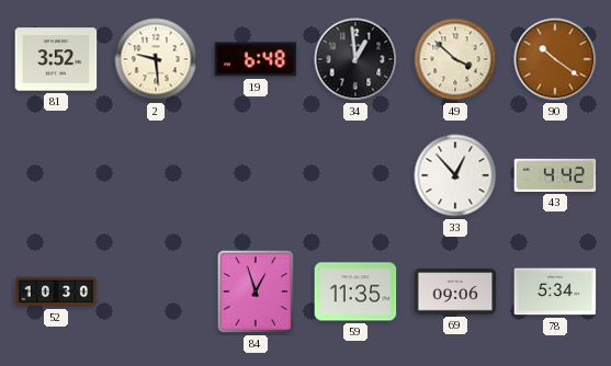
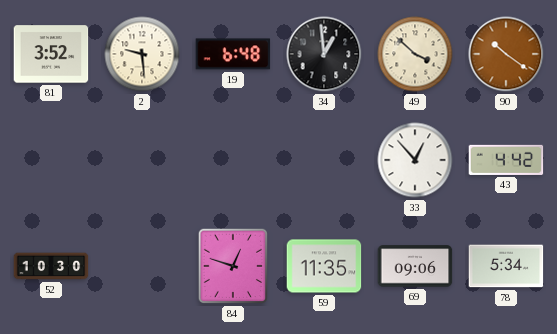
84: 12:57 -> 12:48 (232, 266)
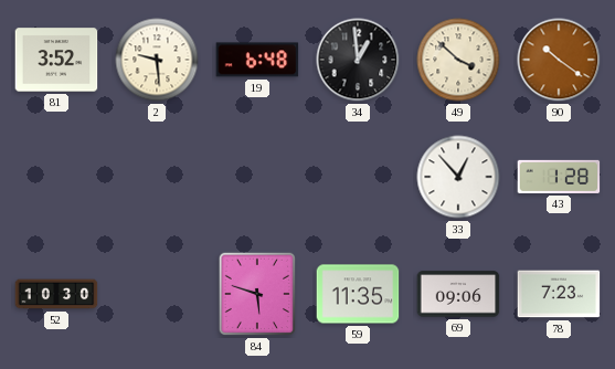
43: 4:42 -> 1:28 (559, 177)
84: 12:48 -> 5:48 (256, 294)
78: 5:34 -> 7:23 (559, 294)
